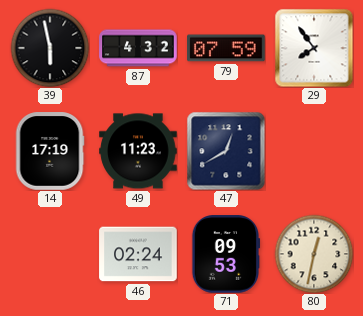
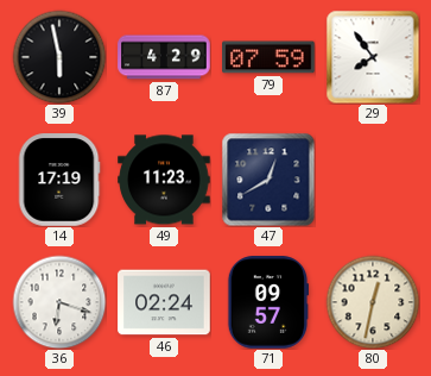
87: 4:32 -> 4:29 (164, 57)
36: none -> 6:18 (59, 302)
71: 09:53 -> 09:57 (268, 302)
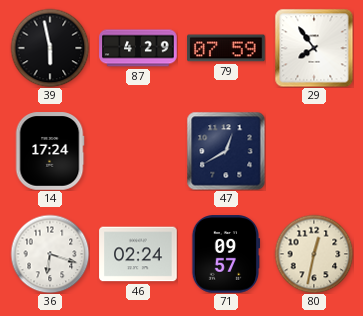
14: 17:19 -> 17:24 (50, 151)
49: 11:23 -> none (164, 180)
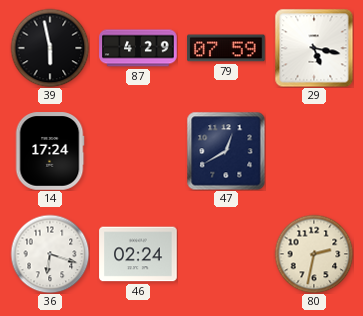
29: 7:54 -> 5:17 (314, 48)
71: 09:57 -> none (226, 254)
80: 12:32 -> 2:32 (314, 254)
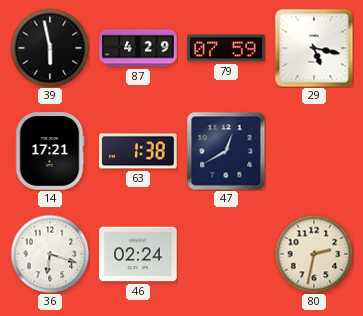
14: 17:24 -> 17:21 (50, 151)
63: none -> 1:38 (138, 151)
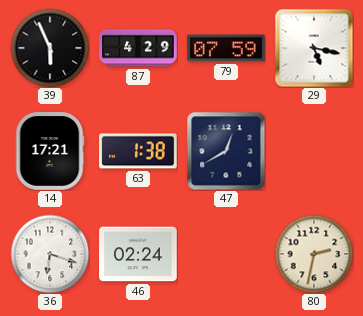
39: 5:58 -> 5:56 (50, 48)
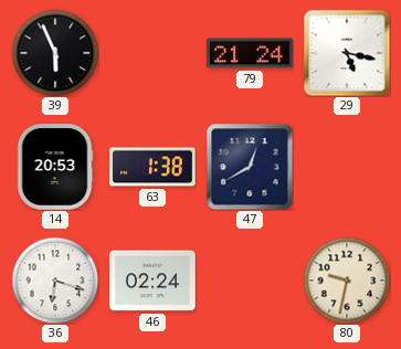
87: 4:29 -> none (138, 48)
79: 07:59 -> 21:24 (250, 53)
14: 17:21 -> 20:53 (55, 167)
80: 2:32 -> 9:32 (347, 281)
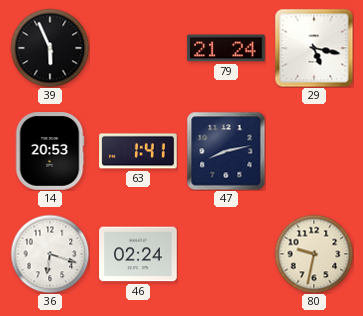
63: 1:38 -> 1:41 (138, 151)
47: 12:40 -> 8:13 (226, 151)
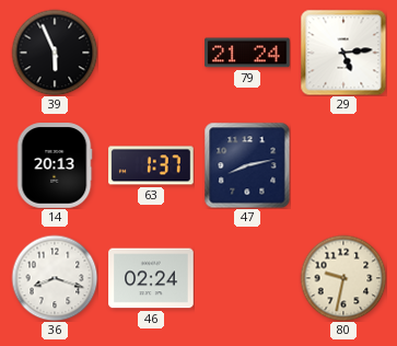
29: 5:17 -> 5:14 (343, 53)
14: 20:53 -> 20:13 (55, 165)
63: 1:41 -> 1:37 (151, 165)
36: 6:18 -> 8:18 (55, 278)
